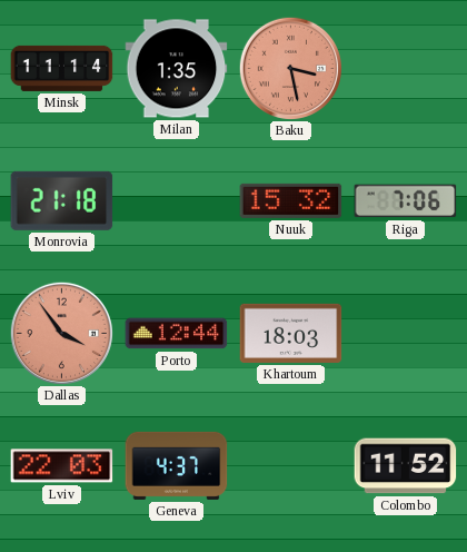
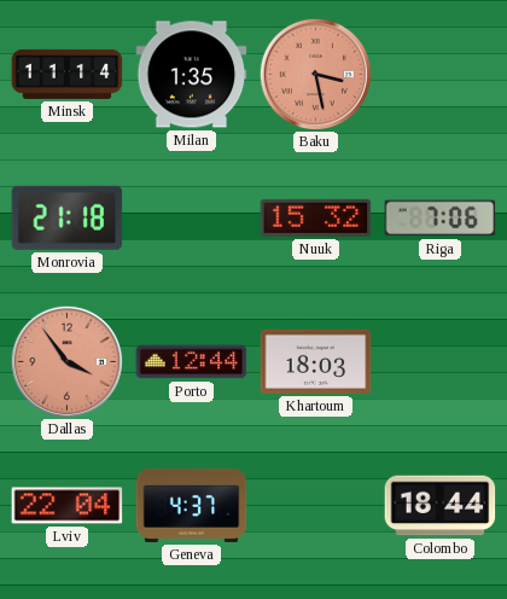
Lviv: 22:03 -> 22:04 (68, 506)
Colombo: 11:52 -> 18:44 (441, 506)
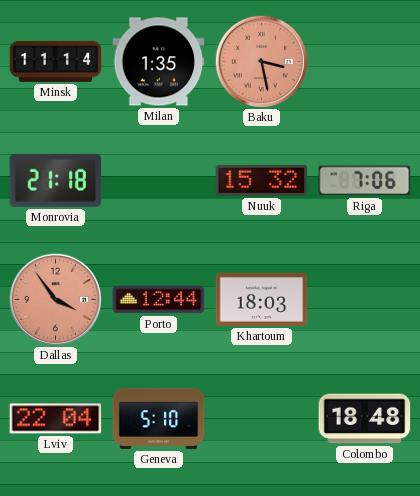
Geneva: 4:37 -> 5:10 (159, 418)
Colombo: 18:44 -> 18:48 (365, 419)
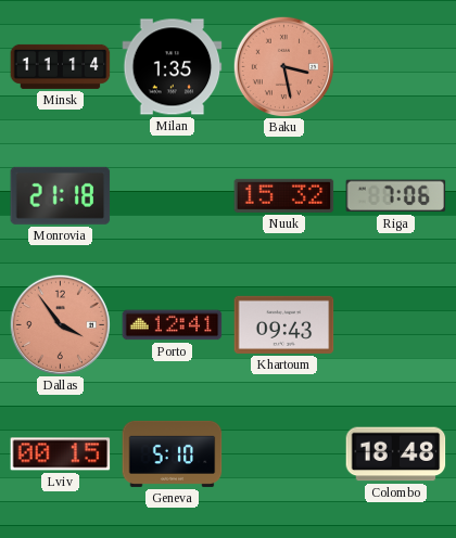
Porto: 12:44 -> 12:41 (173, 325)
Khartoum: 18:03 -> 09:43 (284, 324)
Lviv: 22:04 -> 00:15 (61, 454)
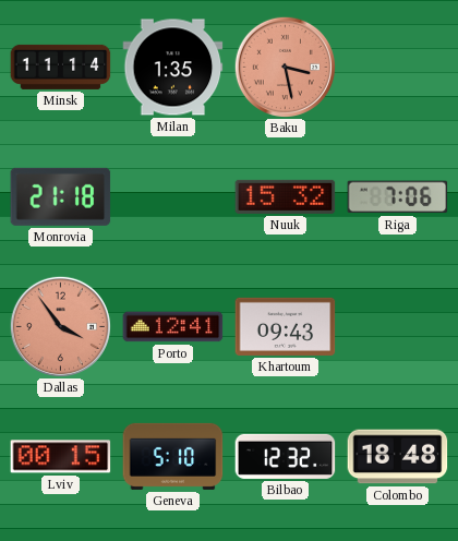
Bilbao: none -> 12:32 (286, 456)
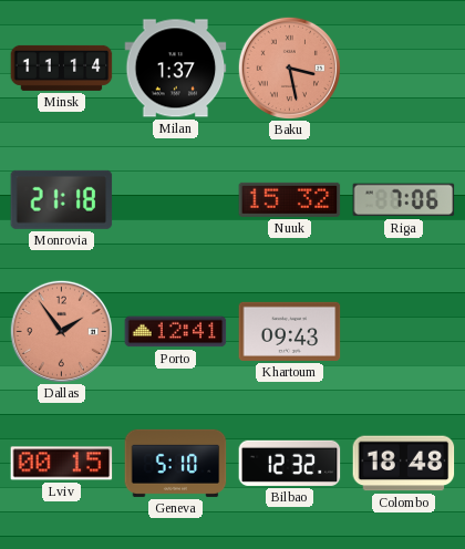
Milan: 1:35 -> 1:37 (176, 69)
Dallas: 3:54 -> 1:54 (61, 331)
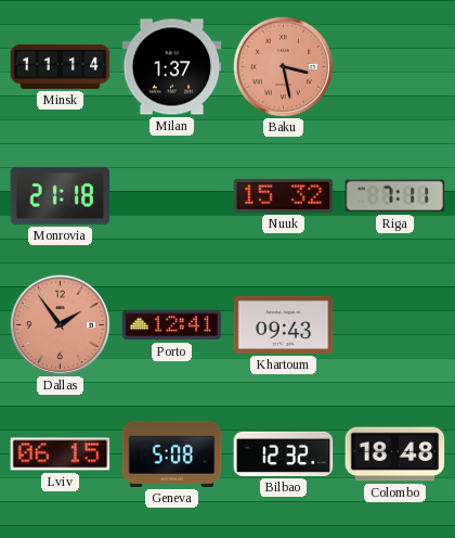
Riga: 7:06 -> 7:11 (395, 196)
Lviv: 00:15 -> 06:15 (61, 454)
Geneva: 5:10 -> 5:08 (172, 453)
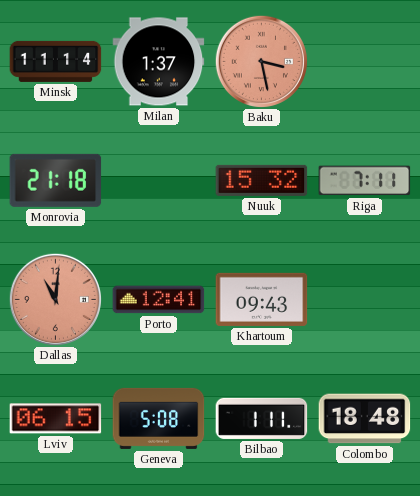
Dallas: 1:54 -> 11:01 (55, 299)
Bilbao: 12:32 -> 1:11 (262, 418)
